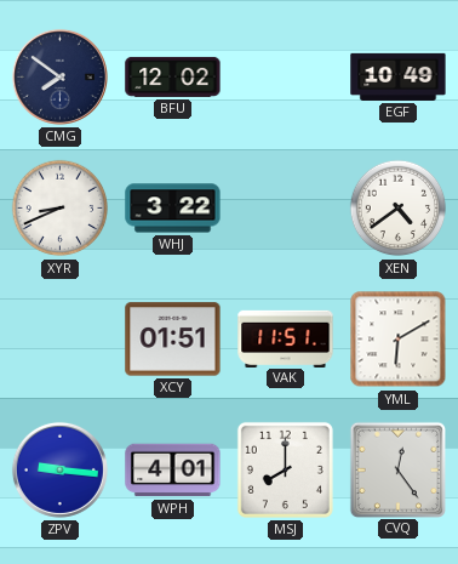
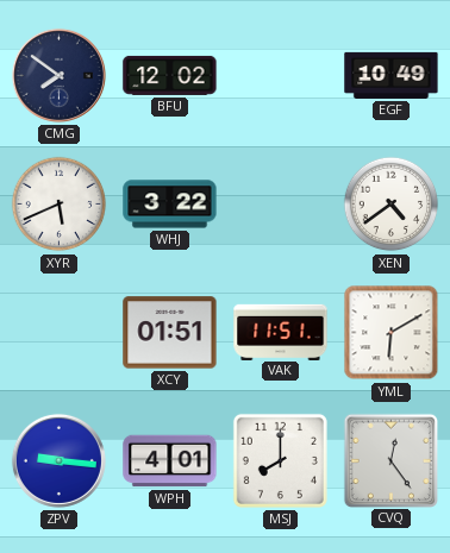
XYR: 8:41 -> 5:41 (60, 205)
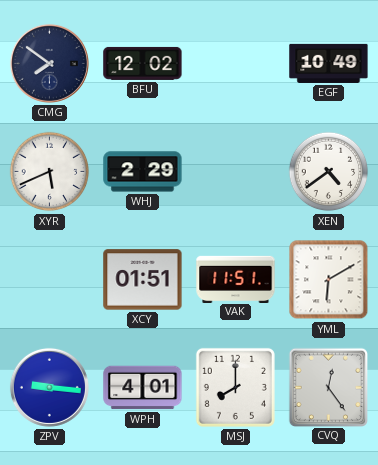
WHJ: 3:22 -> 2:29 (143, 172)
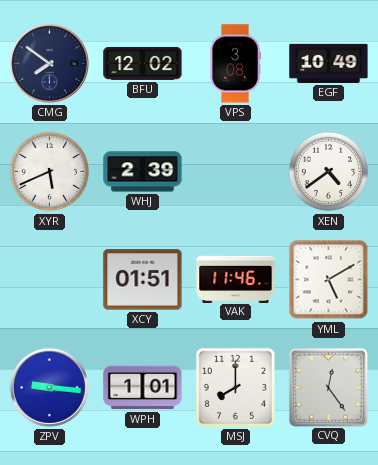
VPS: none -> 3:08 (235, 64)
WHJ: 2:29 -> 2:39 (143, 172)
VAK: 11:51 -> 11:46 (236, 279)
YML: 6:10 -> 5:10 (329, 280)
WPH: 4:01 -> 1:01 (143, 388)
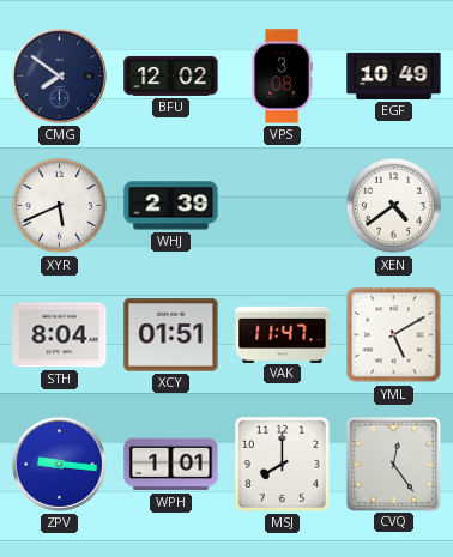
STH: none -> 8:04 (60, 335)
VAK: 11:46 -> 11:47 (283, 334)
